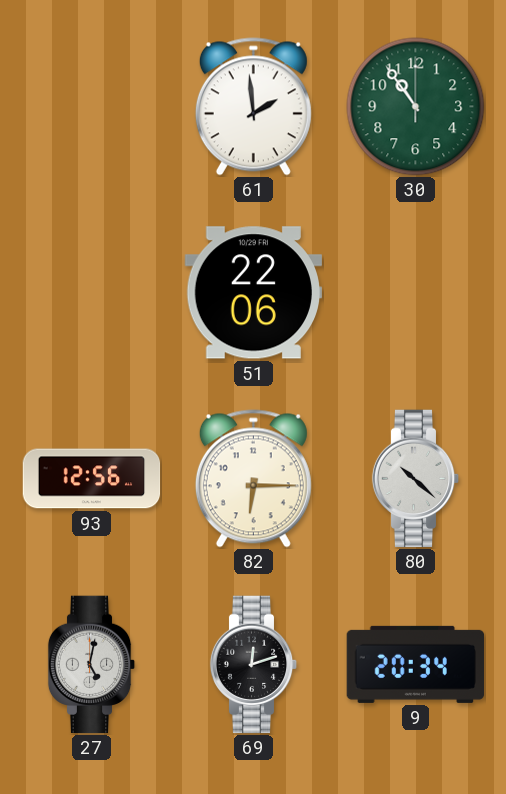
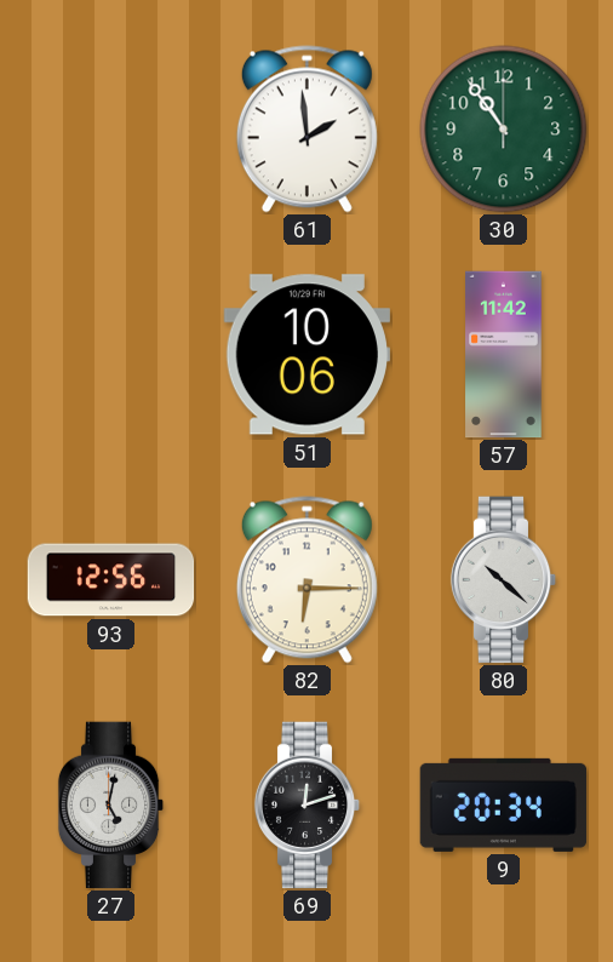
51: 22:06 -> 10:06 (306, 355)
57: none -> 11:42 (504, 355)
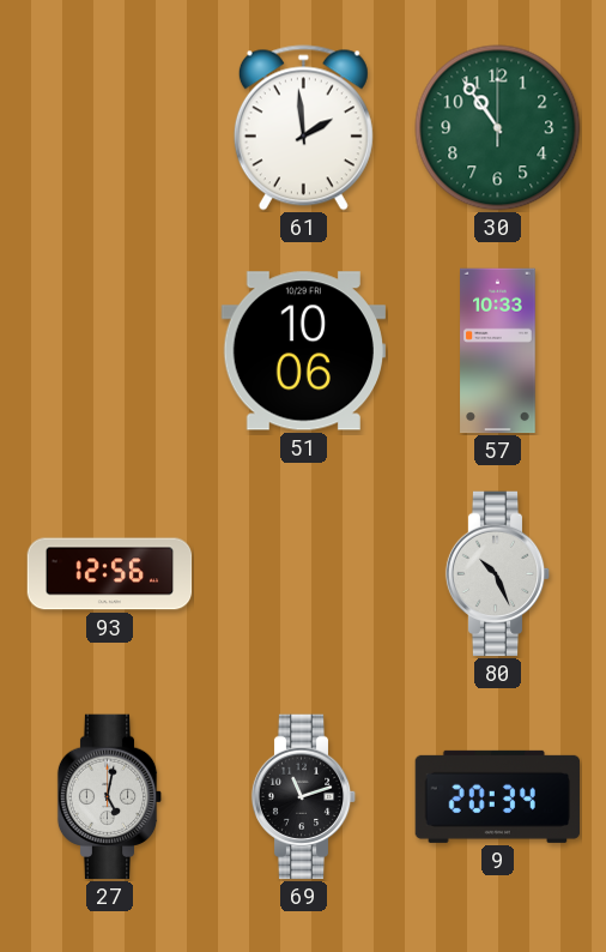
57: 11:42 -> 10:33 (498, 351)
82: 6:15 -> none (306, 580)
80: 10:22 -> 10:26 (498, 574)
69: 12:12 -> 11:12 (304, 797)
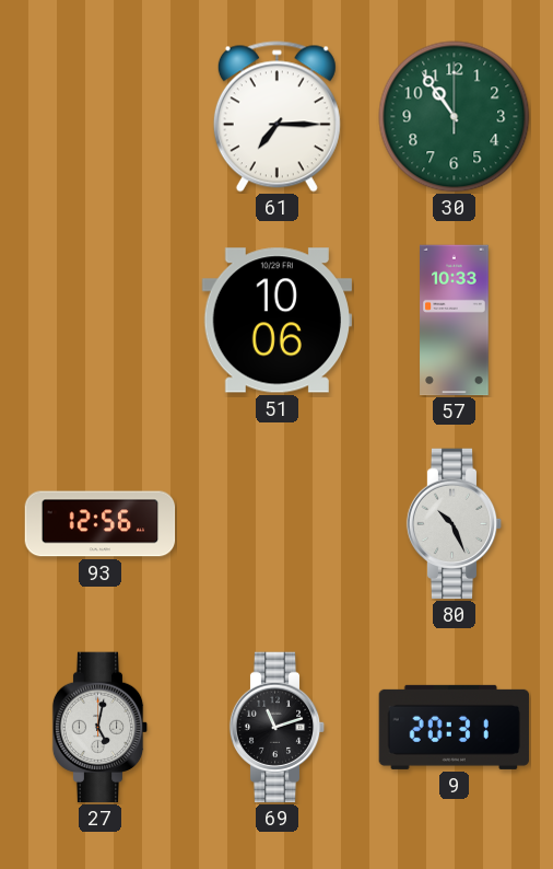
61: 1:59 -> 7:15 (276, 117)
9: 20:34 -> 20:31 (455, 727)
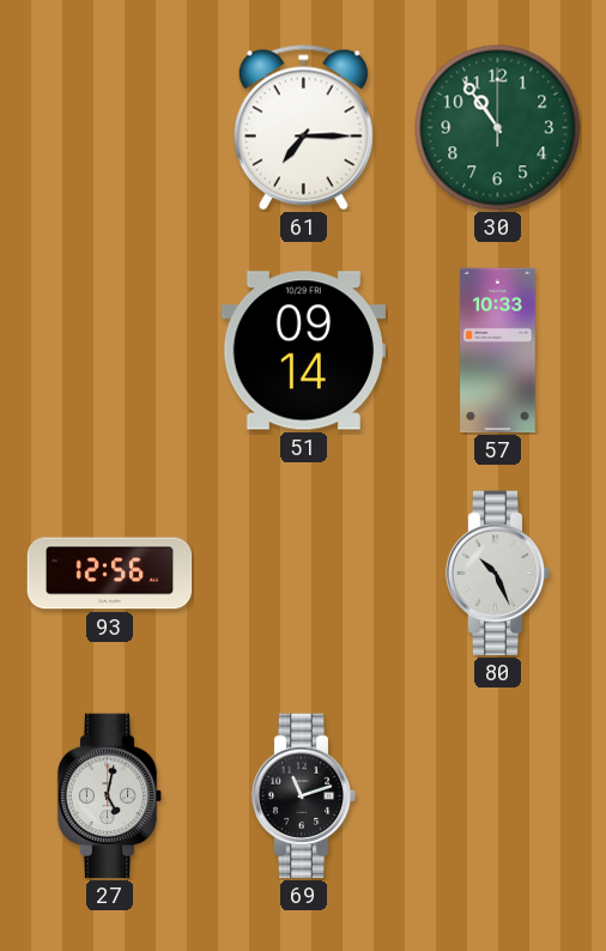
51: 10:06 -> 09:14 (303, 351)
9: 20:31 -> none (455, 727)
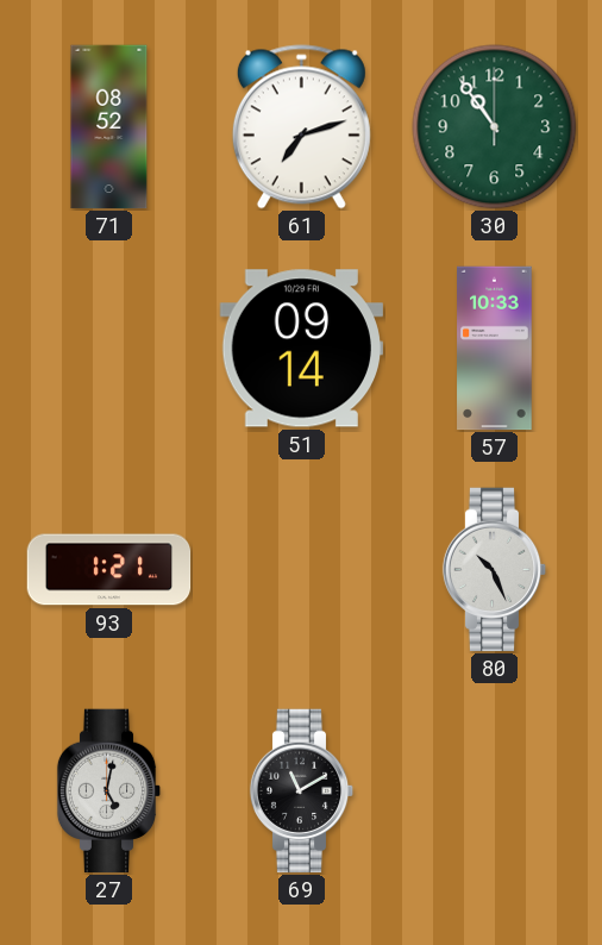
71: none -> 08:52 (109, 127)
61: 7:15 -> 7:12 (301, 127)
93: 12:56 -> 1:21 (109, 570)
69: 11:12 -> 11:10 (302, 791)
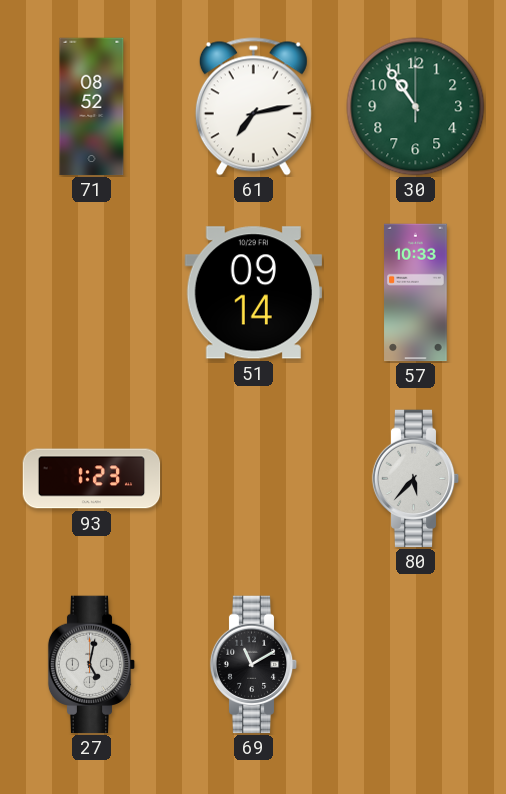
61: 7:12 -> 7:13 (253, 107)
93: 1:21 -> 1:23 (92, 479)
80: 10:26 -> 5:37 (416, 479)
